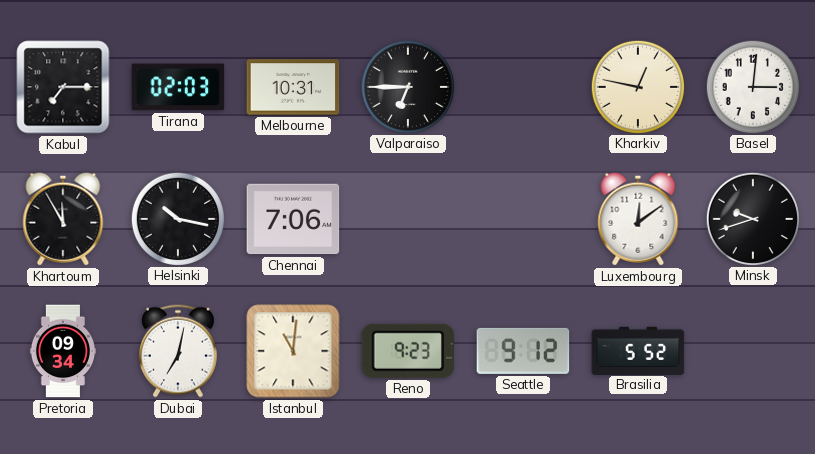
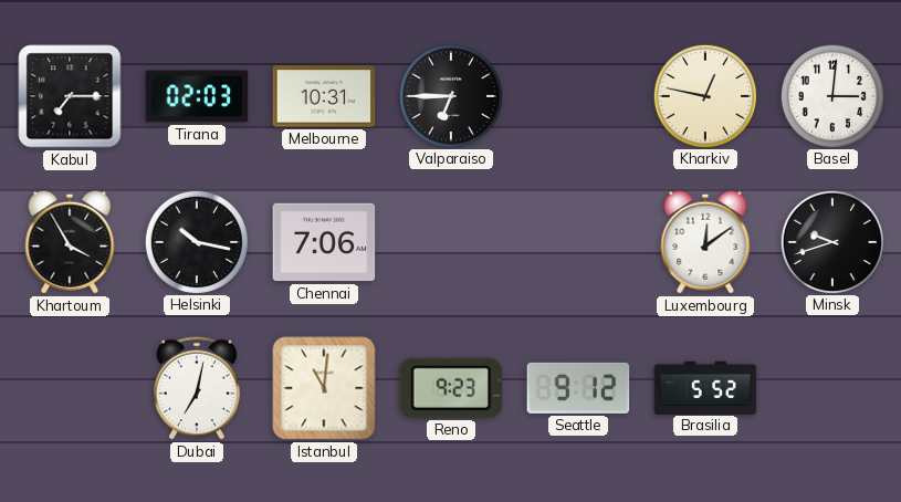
Khartoum: 11:55 -> 3:55 (70, 242)
Pretoria: 09:34 -> none (63, 351)
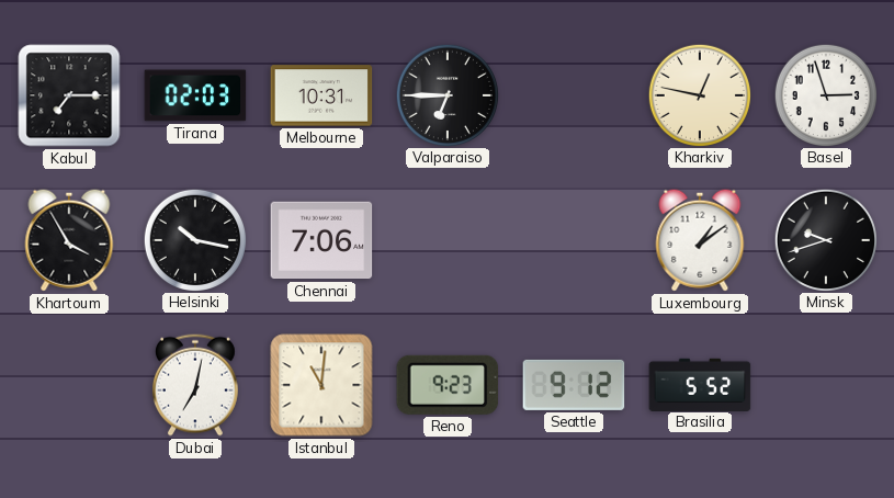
Basel: 3:01 -> 2:57 (825, 94)
Luxembourg: 12:09 -> 1:09 (700, 240)
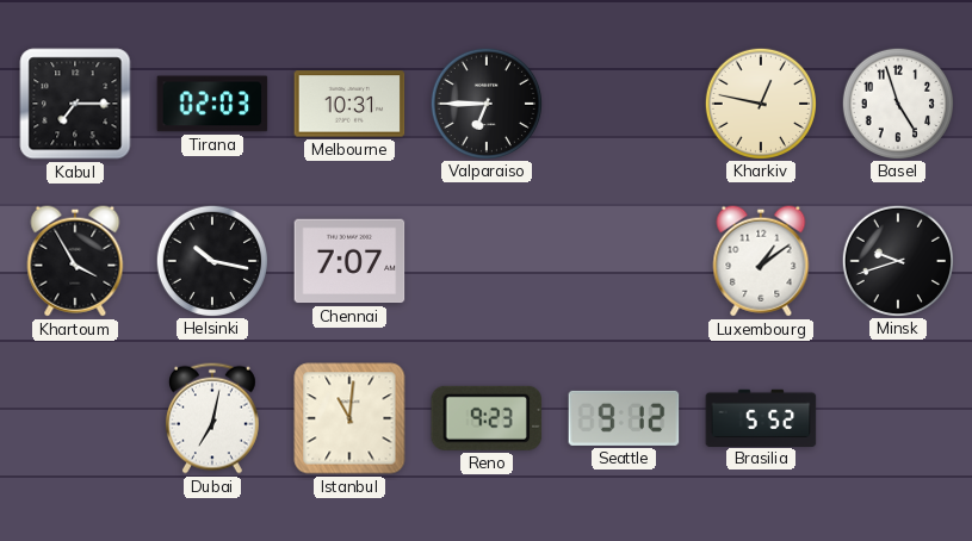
Basel: 2:57 -> 4:57 (897, 102)
Chennai: 7:06 -> 7:07 (349, 261)
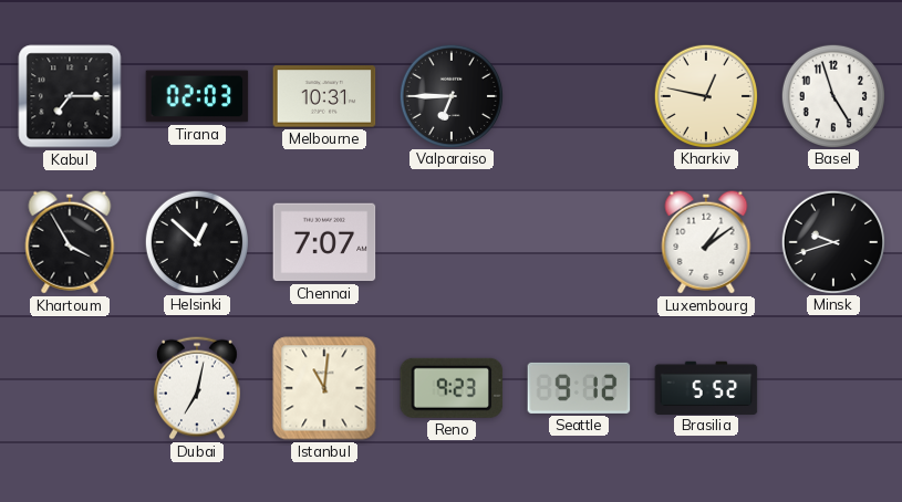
Helsinki: 10:17 -> 12:52 (196, 241)
